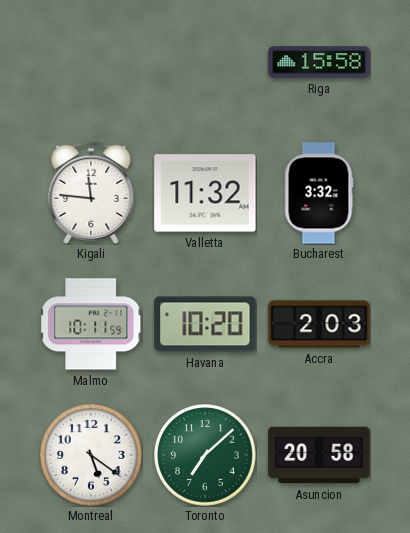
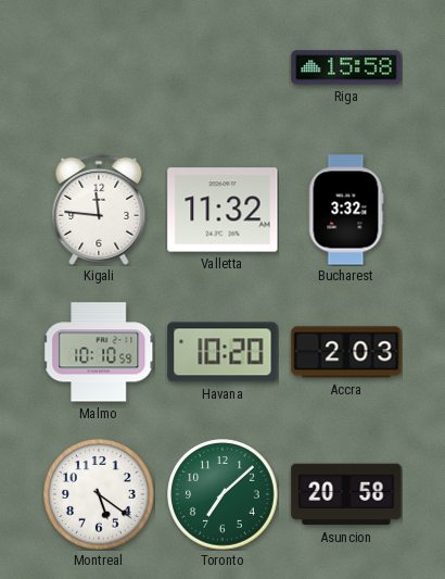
Malmo: 10:11 -> 10:10 (99, 352)
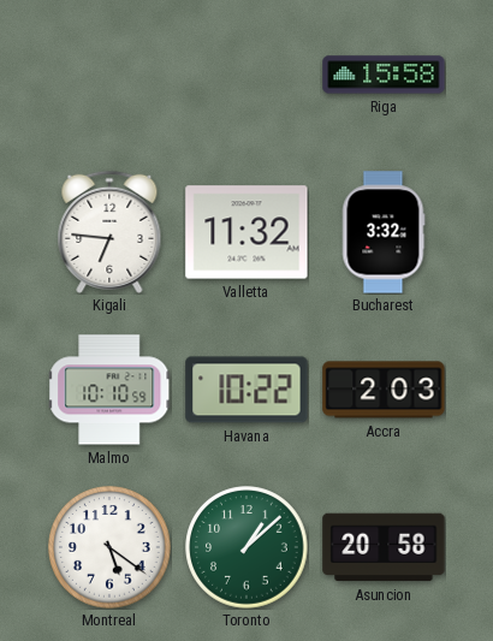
Kigali: 11:46 -> 6:46 (109, 232)
Havana: 10:20 -> 10:22 (246, 390)
Toronto: 7:08 -> 1:08 (246, 547)
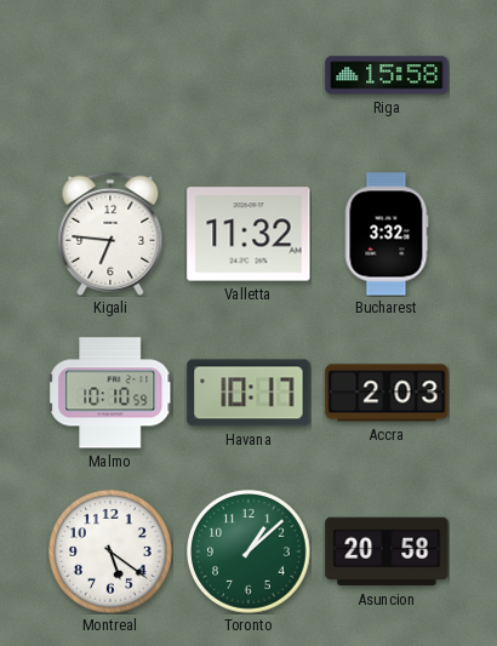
Havana: 10:22 -> 10:17 (248, 393)
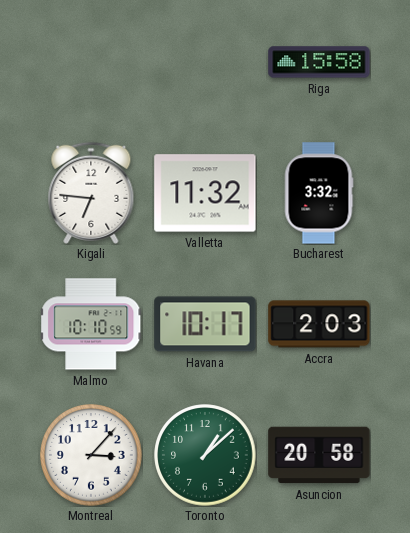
Montreal: 5:21 -> 3:07 (91, 455)
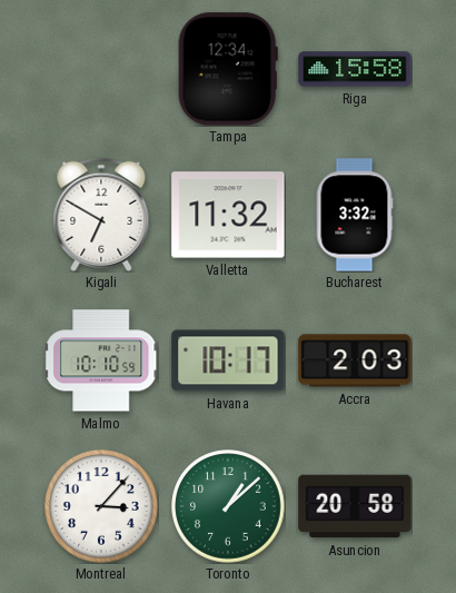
Tampa: none -> 12:34 (228, 69)
Kigali: 6:46 -> 6:50 (101, 215)
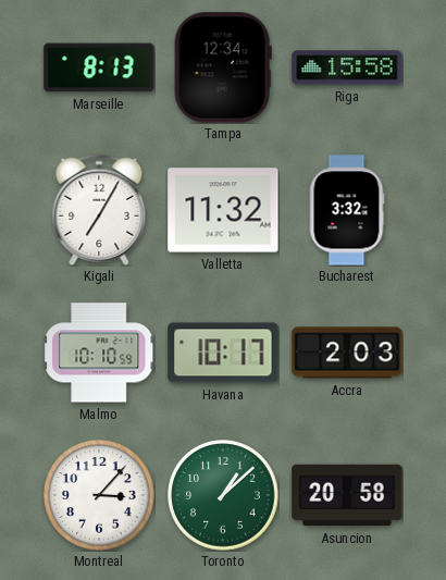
Marseille: none -> 8:13 (99, 67)
Kigali: 6:50 -> 7:05 (99, 210)
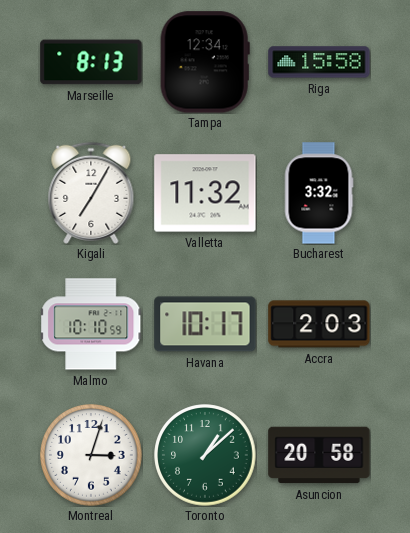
Montreal: 3:07 -> 3:03 (91, 455)
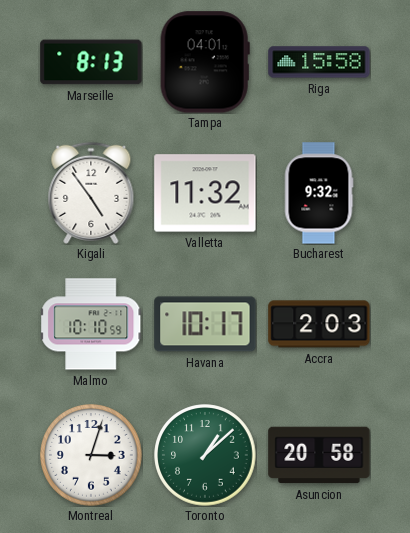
Tampa: 12:34 -> 04:01 (205, 62)
Kigali: 7:05 -> 4:54 (91, 193)
Bucharest: 3:32 -> 9:32 (319, 193)
